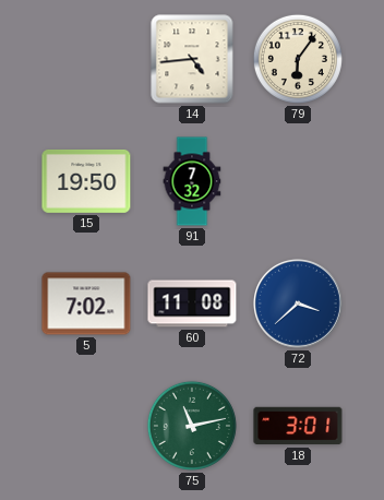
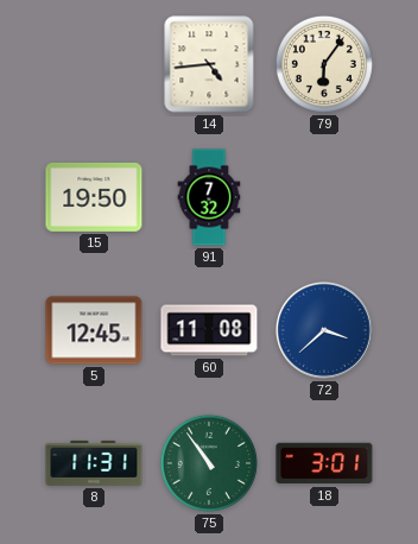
5: 7:02 -> 12:45 (94, 330)
8: none -> 11:31 (94, 463)
75: 11:13 -> 10:54 (209, 463)
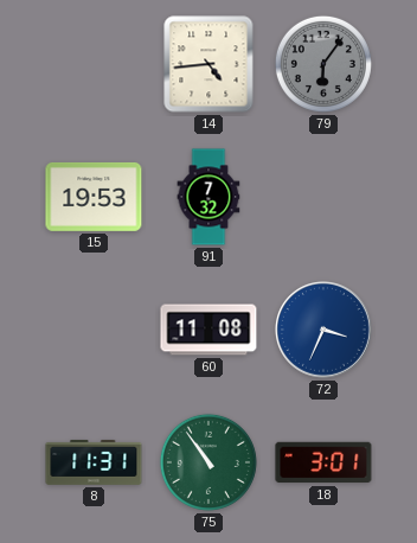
79 dial: cream -> grey (323, 64)
15: 19:50 -> 19:53 (94, 197)
5: 12:45 -> none (94, 330)
72: 3:38 -> 3:34 (325, 331)
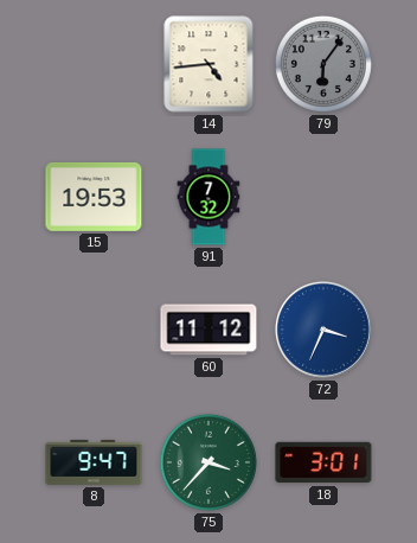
60: 11:08 -> 11:12 (208, 330)
8: 11:31 -> 9:47 (94, 462)
75: 10:54 -> 3:37 (208, 462)
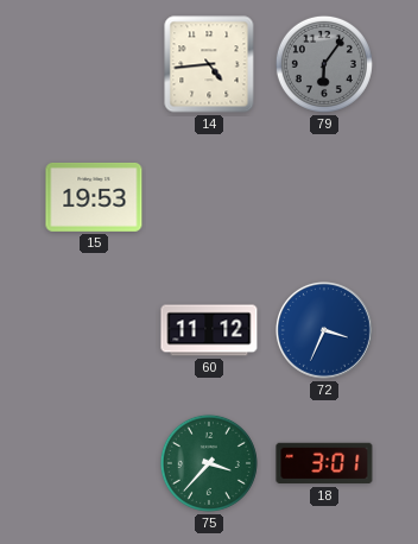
91: 7:32 -> none (208, 197)
8: 9:47 -> none (94, 462)
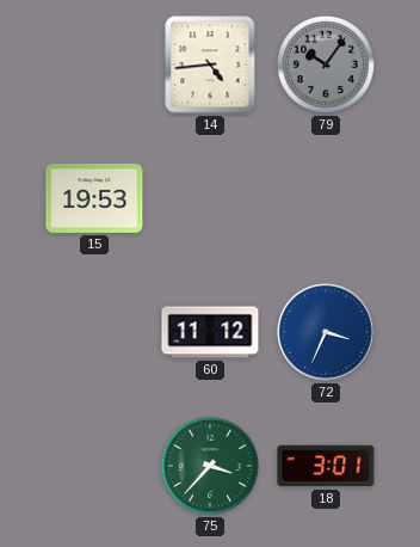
79: 6:06 -> 10:06 (326, 64)
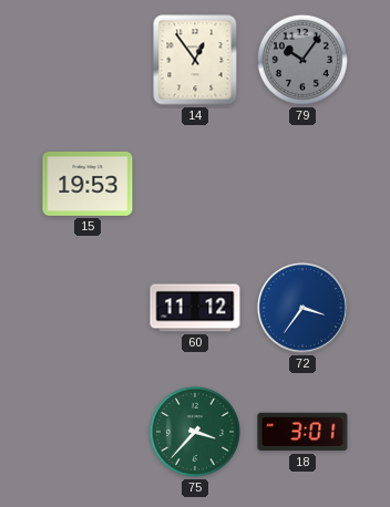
14: 4:44 -> 12:54 (195, 60)
72: 3:34 -> 3:36 (304, 309)
